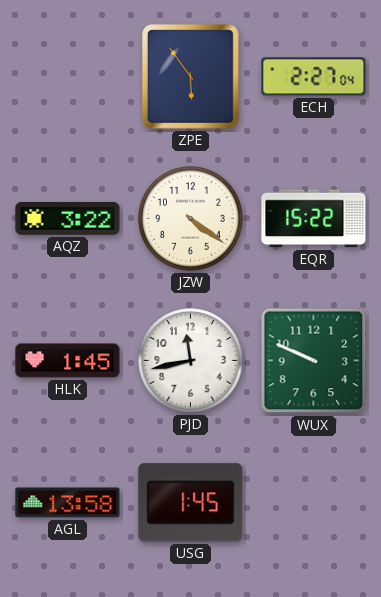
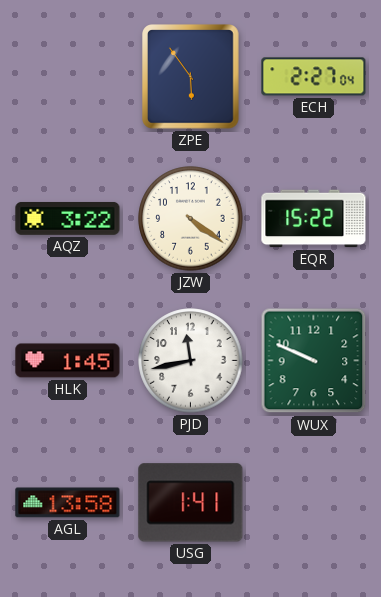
USG: 1:45 -> 1:41 (191, 503)
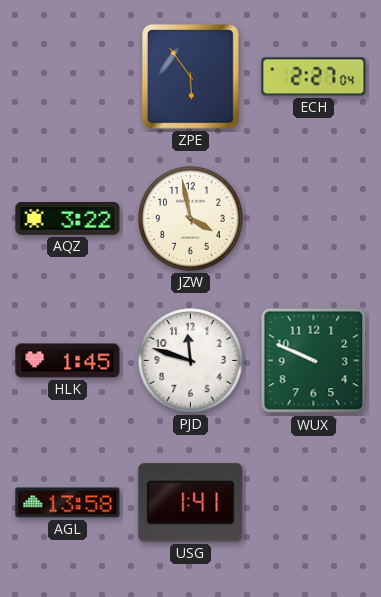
JZW: 4:21 -> 3:58 (191, 219)
EQR: 15:22 -> none (314, 219)
PJD: 11:43 -> 11:48 (191, 361)
